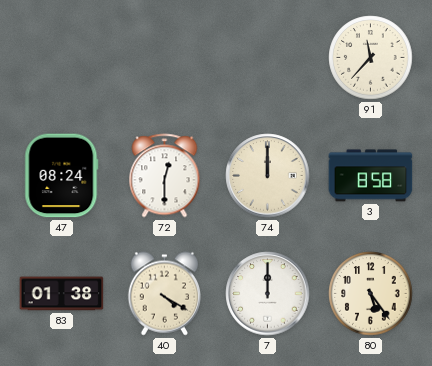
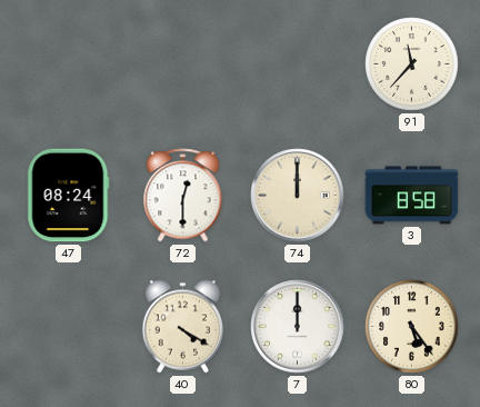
83: 01:38 -> none (62, 294)
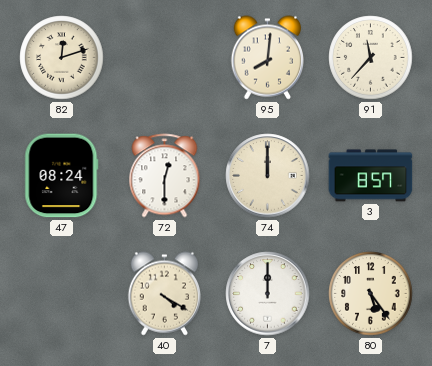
82: none -> 12:12 (62, 58)
95: none -> 8:01 (267, 58)
3: 8:58 -> 8:57 (371, 176)
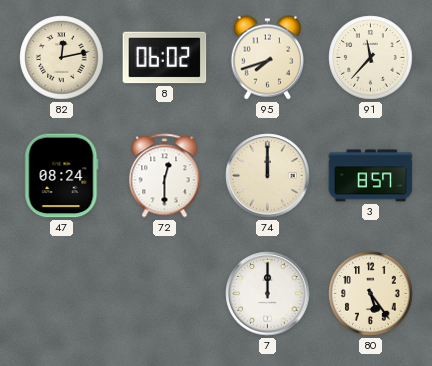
82: 12:12 -> 12:13 (62, 58)
8: none -> 06:02 (165, 58)
95: 8:01 -> 7:42 (267, 58)
40: 4:20 -> none (164, 294)
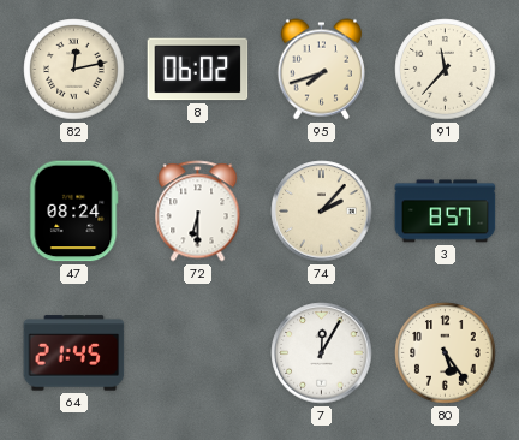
72: 12:30 -> 6:30 (198, 212)
74: 12:00 -> 2:07 (322, 212)
64: none -> 21:45 (74, 353)
7: 12:00 -> 12:05 (322, 353)
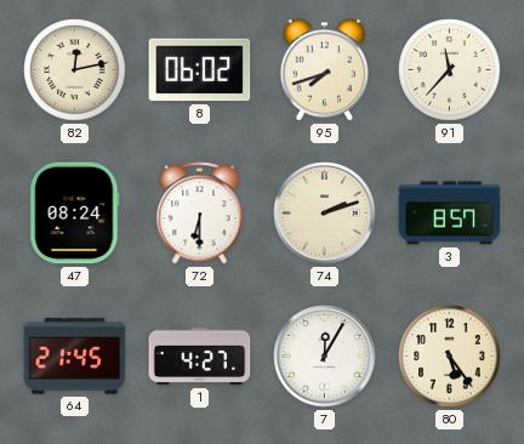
74: 2:07 -> 2:12 (325, 214)
1: none -> 4:27 (200, 357)
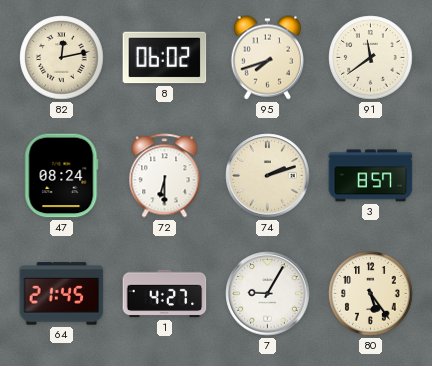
91: 11:37 -> 11:39 (371, 58)
7: 12:05 -> 9:05 (268, 294)
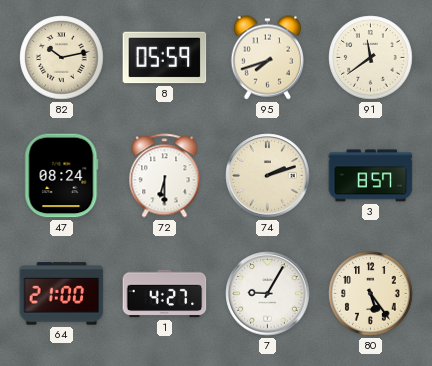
82: 12:13 -> 10:13 (62, 58)
8: 06:02 -> 05:59 (165, 58)
64: 21:45 -> 21:00 (62, 294)
